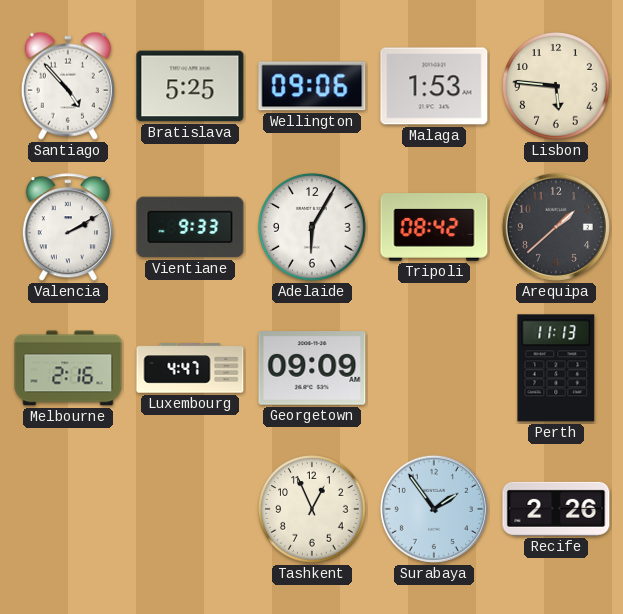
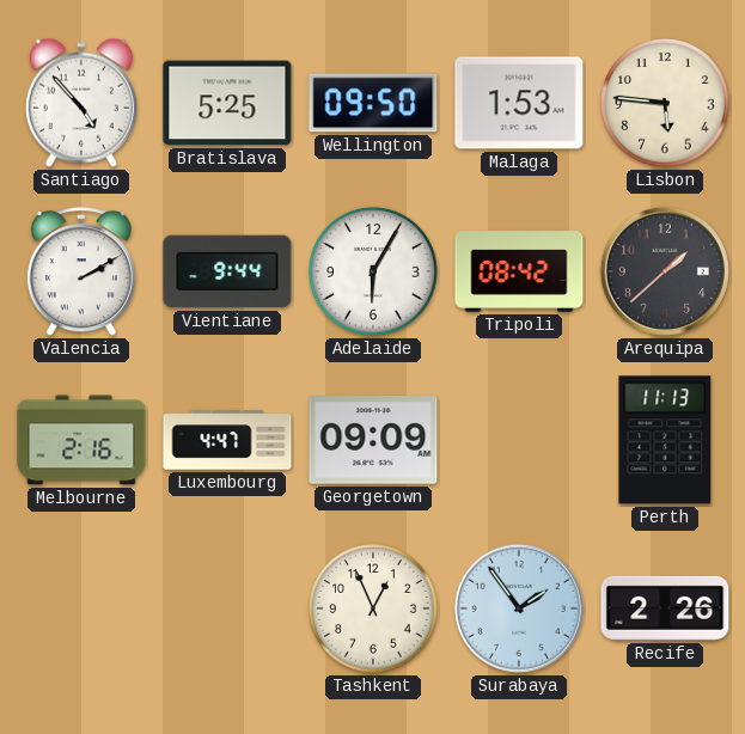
Wellington: 09:06 -> 09:50 (373, 103)
Vientiane: 9:33 -> 9:44 (227, 271)
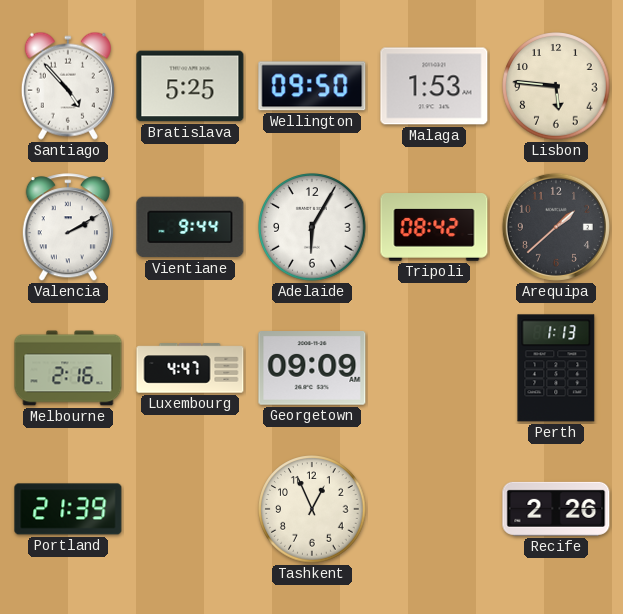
Perth: 11:13 -> 1:13 (556, 368)
Portland: none -> 21:39 (68, 509)
Surabaya: 1:54 -> none (519, 608)
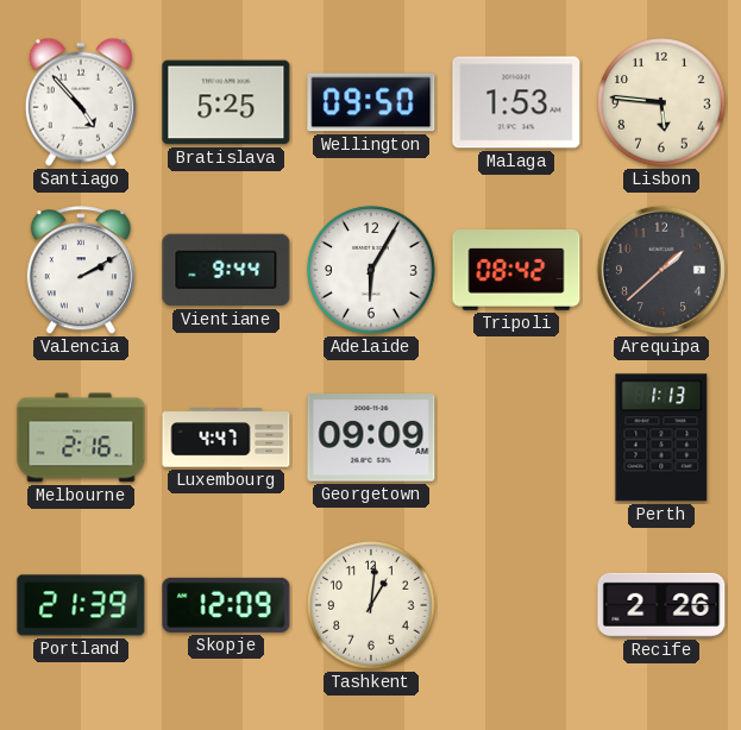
Skopje: none -> 12:09 (226, 605)
Tashkent: 12:56 -> 1:01 (371, 605)
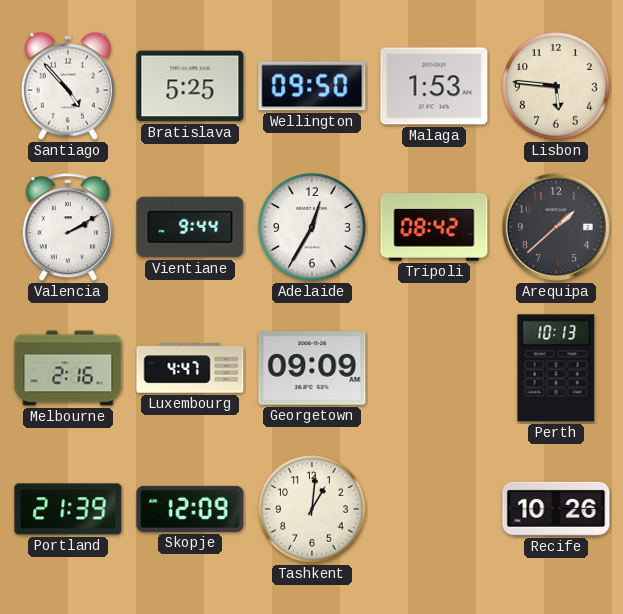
Adelaide: 6:05 -> 12:35 (312, 227)
Perth: 1:13 -> 10:13 (556, 368)
Recife: 2:26 -> 10:26 (556, 509)
